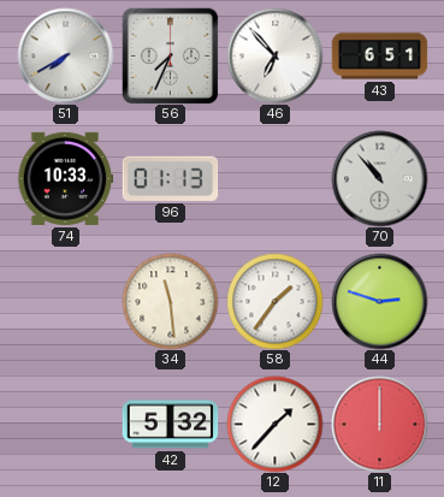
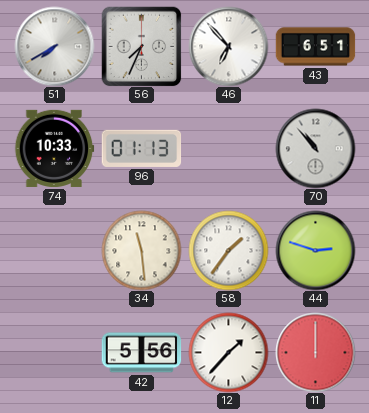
42: 5:32 -> 5:56 (141, 353)
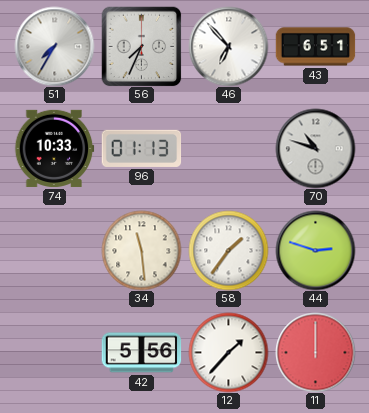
51: 7:40 -> 7:35 (54, 46)
70: 10:53 -> 10:48 (315, 148)
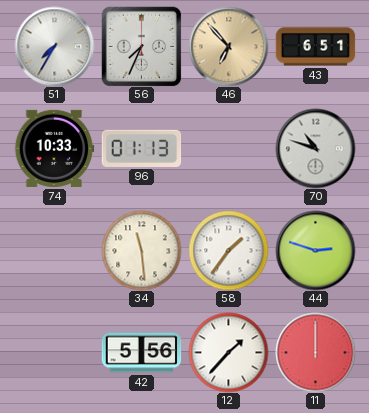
46 dial: white -> champagne (228, 46)
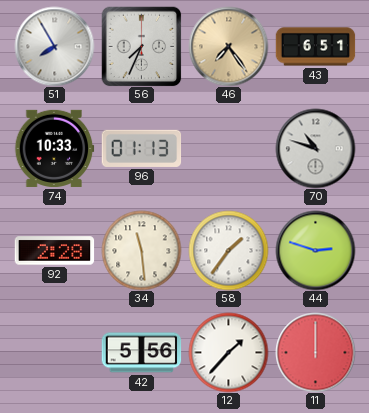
51: 7:35 -> 7:55 (54, 46)
46: 6:53 -> 7:24 (228, 46)
92: none -> 2:28 (54, 251)
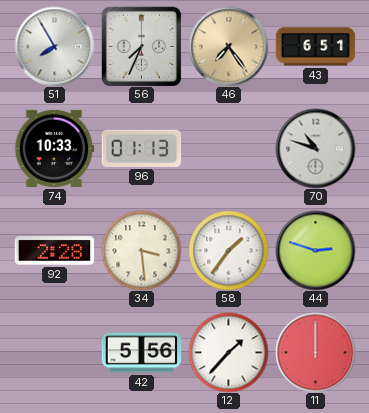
34: 11:29 -> 3:29 (141, 250)
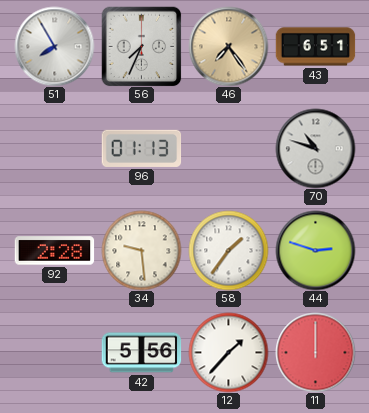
74: 10:33 -> none (54, 148)
34: 3:29 -> 9:29 (141, 250)
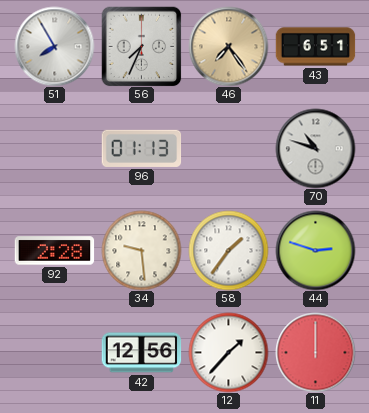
42: 5:56 -> 12:56 (141, 353)
